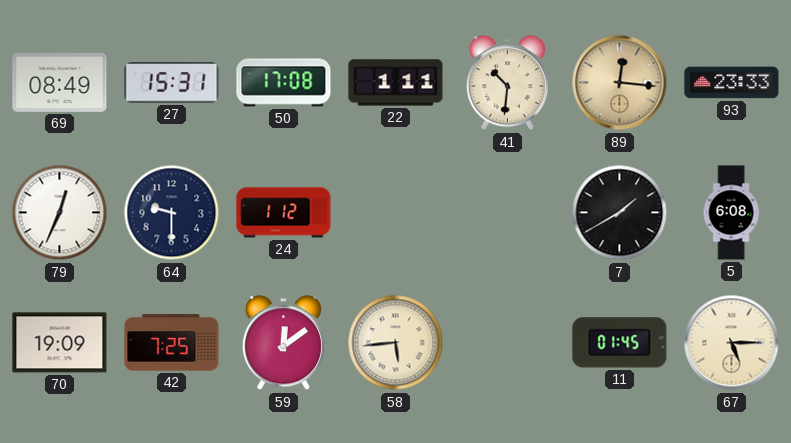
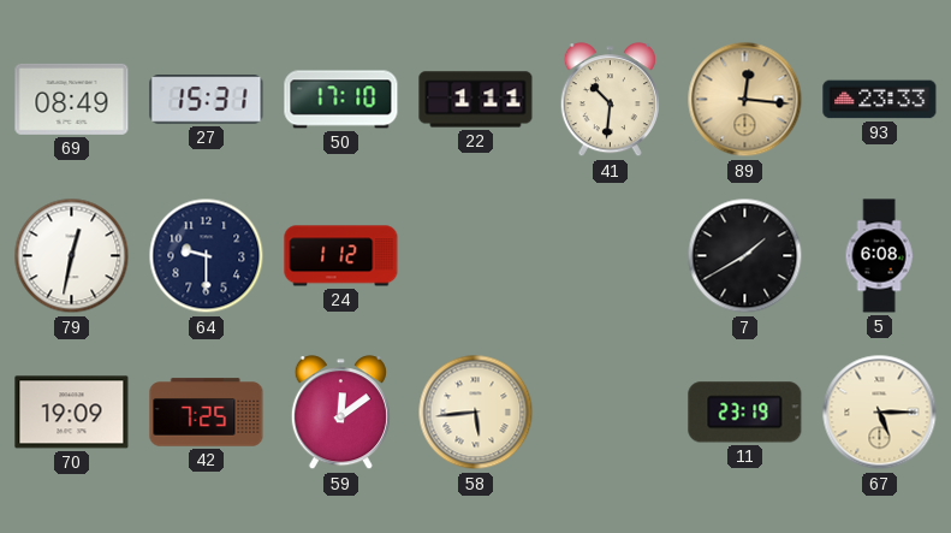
50: 17:08 -> 17:10 (341, 100)
79: 12:34 -> 12:32 (72, 256)
11: 01:45 -> 23:19 (745, 413)
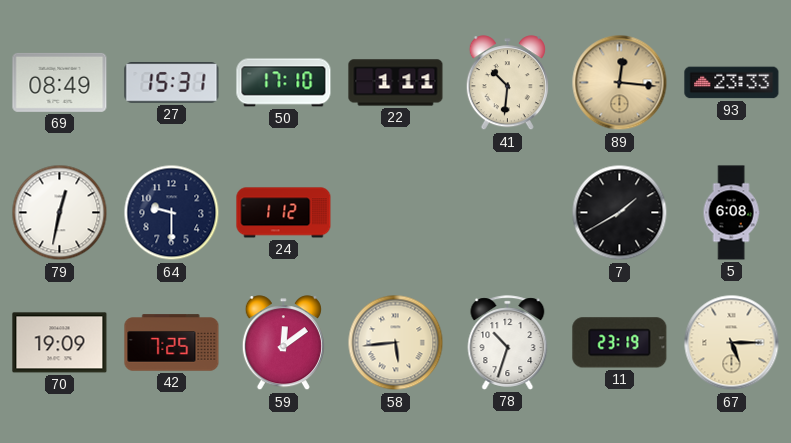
78: none -> 10:33 (508, 343)
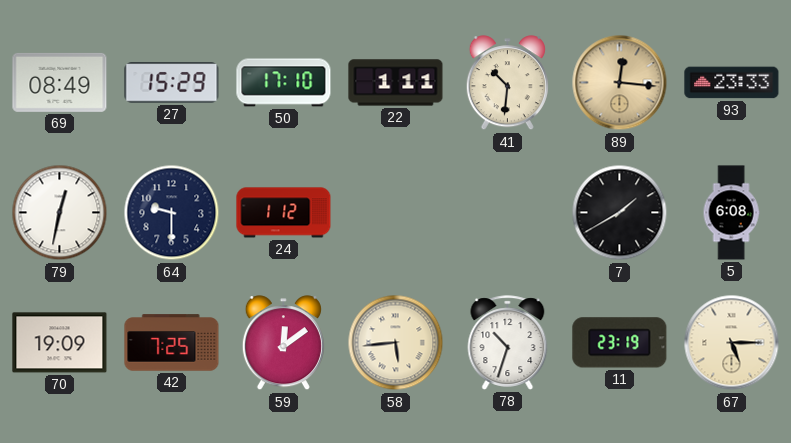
27: 15:31 -> 15:29 (172, 83)
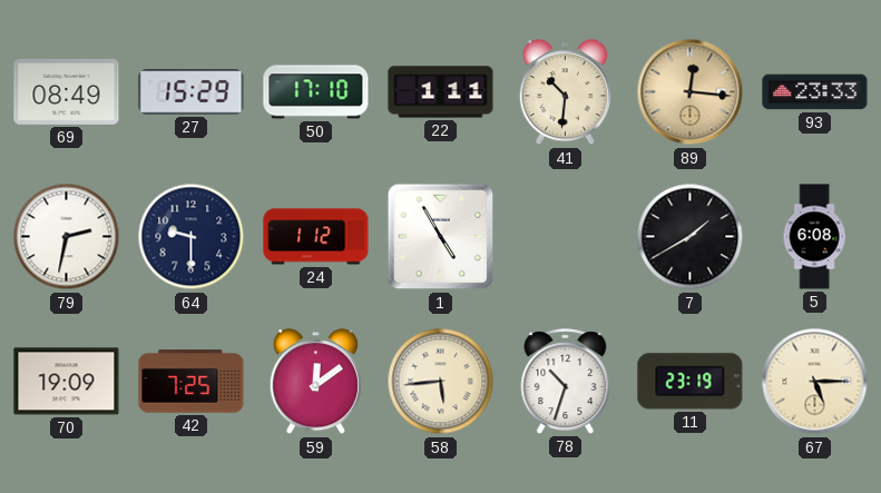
79: 12:32 -> 2:32 (67, 237)
1: none -> 4:55 (441, 237)
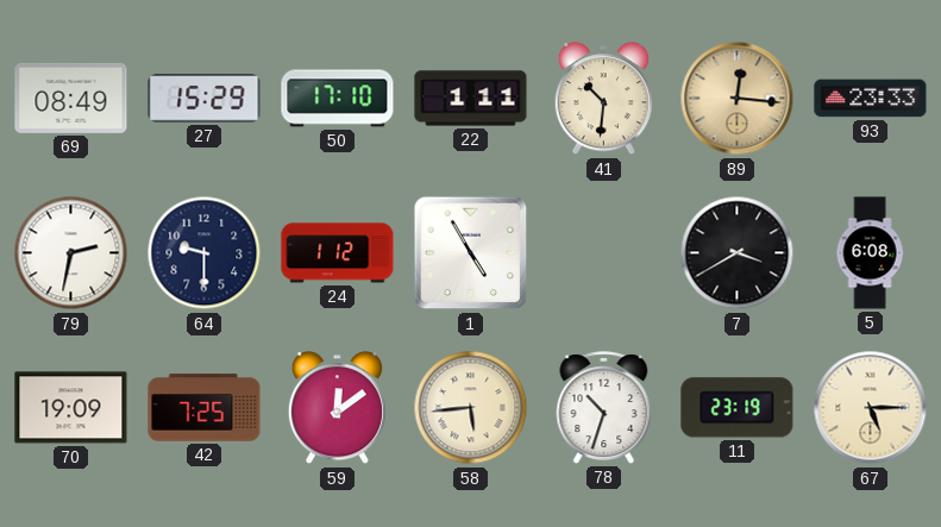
7: 1:40 -> 3:40 (738, 253)
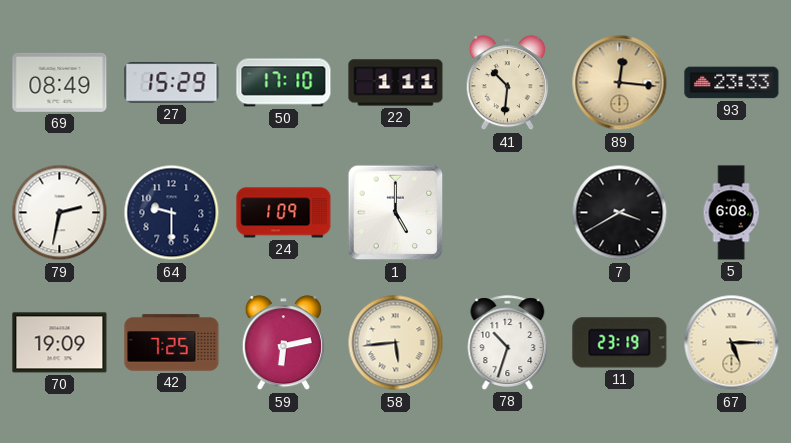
24: 1:12 -> 1:09 (284, 213)
1: 4:55 -> 5:00 (396, 213)
59: 12:09 -> 6:13 (283, 343)
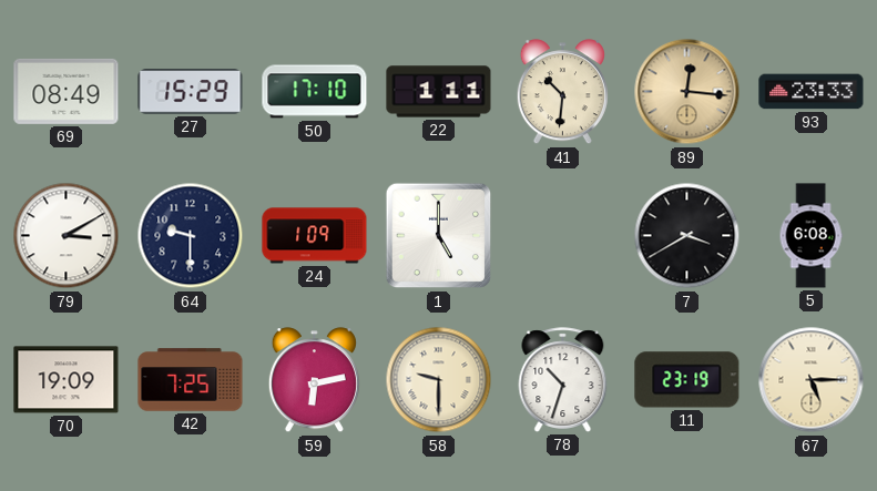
79: 2:32 -> 3:10 (67, 236)
58: 5:44 -> 9:30 (439, 380)
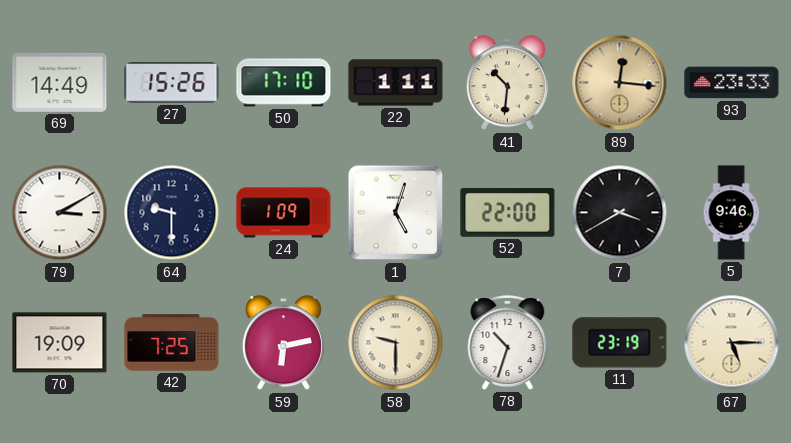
69: 08:49 -> 14:49 (60, 82)
27: 15:29 -> 15:26 (172, 83)
1: 5:00 -> 5:03 (396, 213)
52: none -> 22:00 (508, 213)
5: 6:08 -> 9:46 (731, 213)
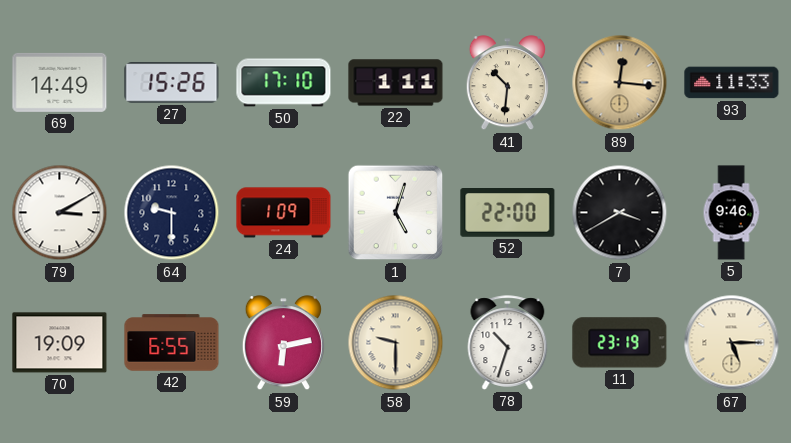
93: 23:33 -> 11:33 (732, 83)
42: 7:25 -> 6:55 (172, 343)
